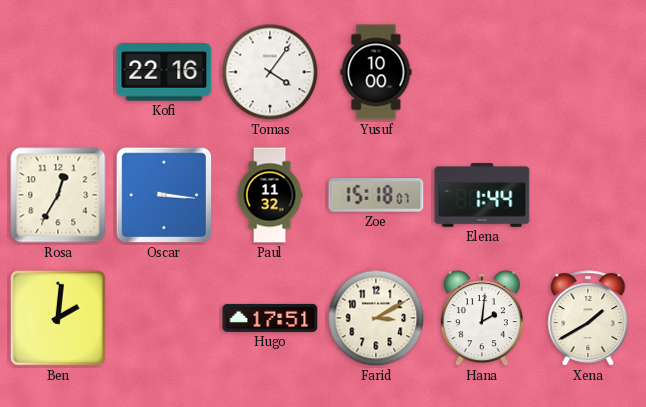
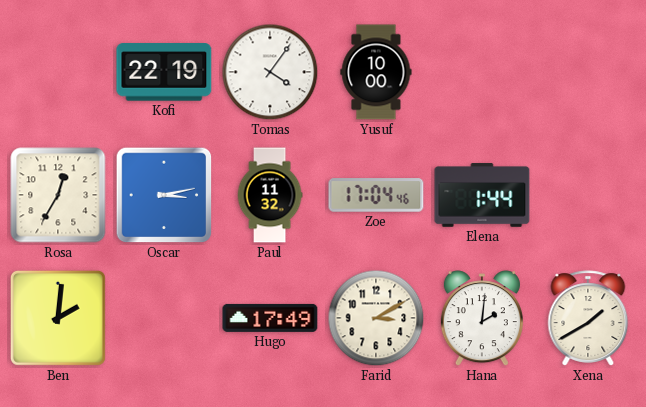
Kofi: 22:16 -> 22:19 (164, 72)
Oscar: 3:16 -> 3:13 (164, 195)
Zoe: 15:18 -> 17:04 (376, 195)
Hugo: 17:51 -> 17:49 (270, 318)
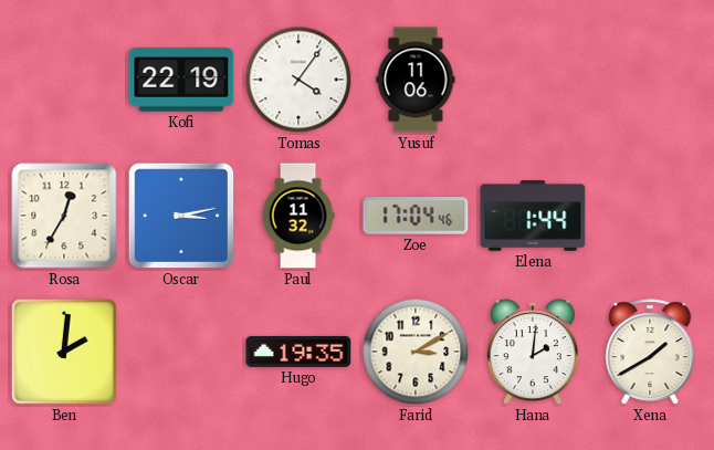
Yusuf: 10:00 -> 11:06 (416, 80)
Hugo: 17:49 -> 19:35 (298, 352)
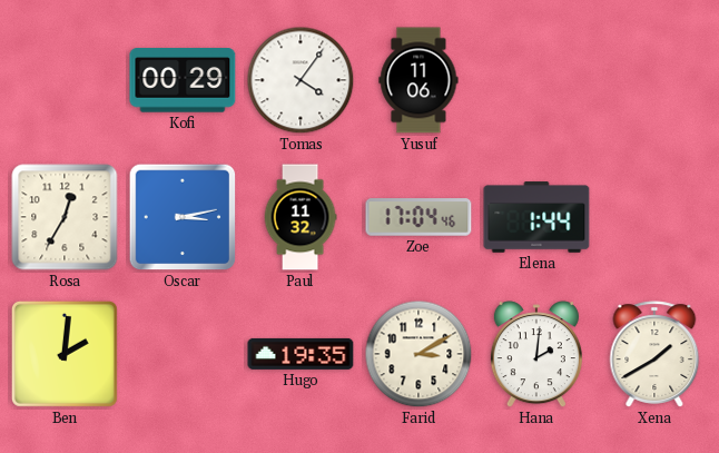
Kofi: 22:19 -> 00:29 (183, 80)
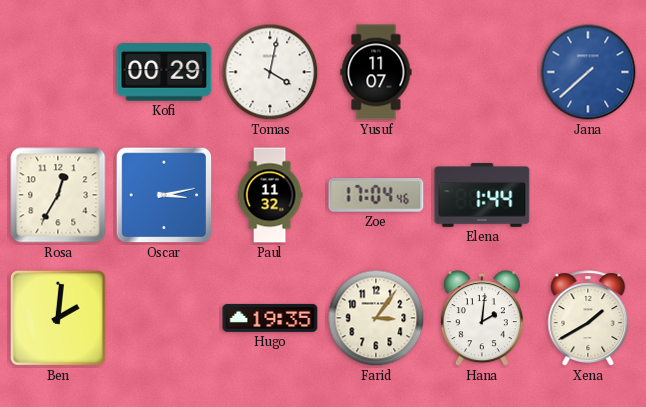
Tomas: 4:06 -> 4:02 (270, 72)
Yusuf: 11:06 -> 11:07 (376, 72)
Jana: none -> 7:38 (588, 72)
Farid: 3:10 -> 3:06 (376, 318)
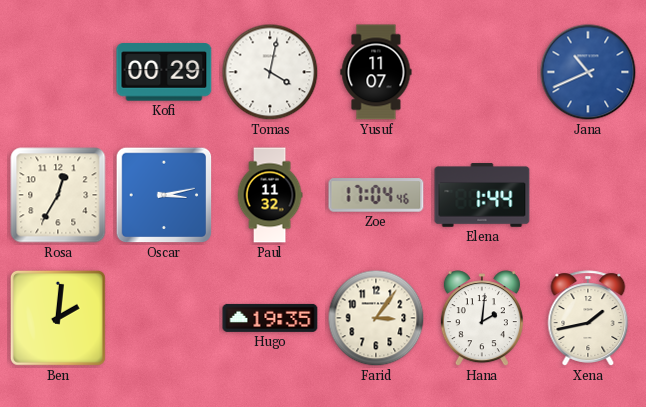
Jana: 7:38 -> 10:41 (588, 72)
Xena: 1:40 -> 1:43 (588, 318)
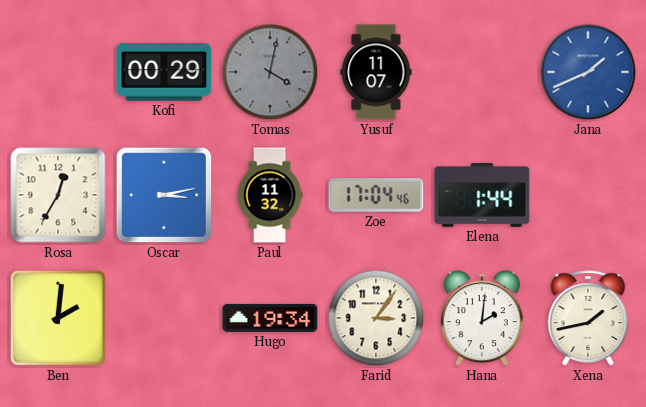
Tomas dial: white -> grey (270, 72)
Jana: 10:41 -> 1:41 (588, 72)
Hugo: 19:35 -> 19:34 (270, 318)
